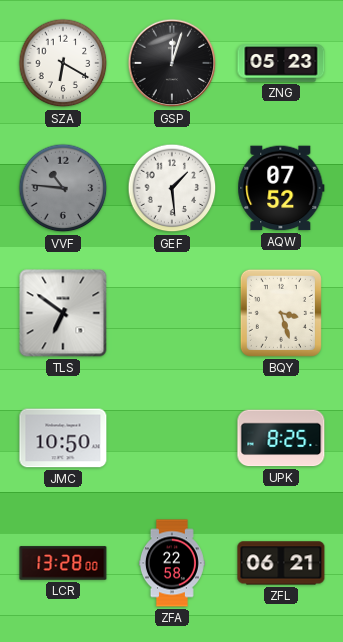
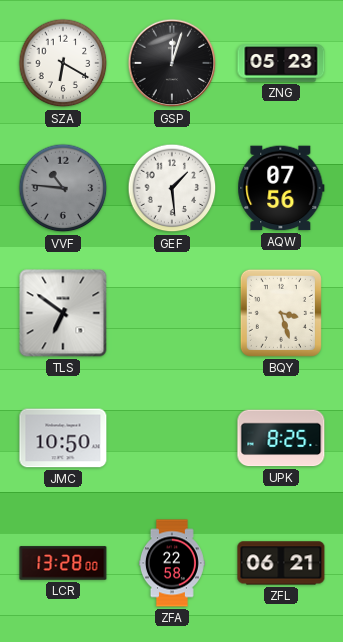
AQW: 07:52 -> 07:56 (281, 188)
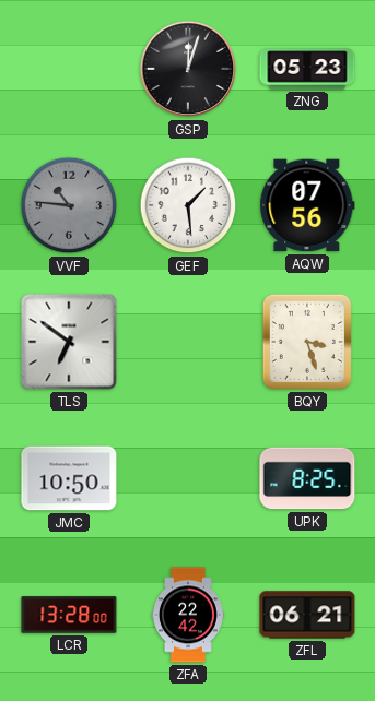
SZA: 6:20 -> none (63, 63)
ZFA: 22:58 -> 22:42 (188, 615)
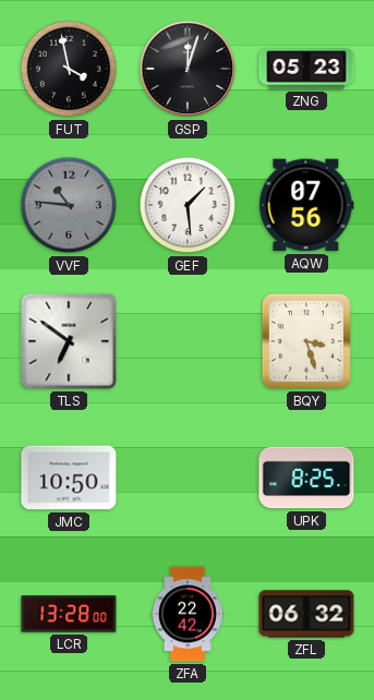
FUT: none -> 3:58 (69, 69)
ZFL: 06:21 -> 06:32 (306, 614)
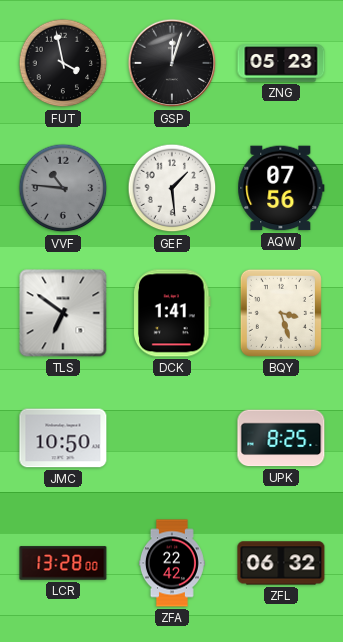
DCK: none -> 1:41 (173, 313)
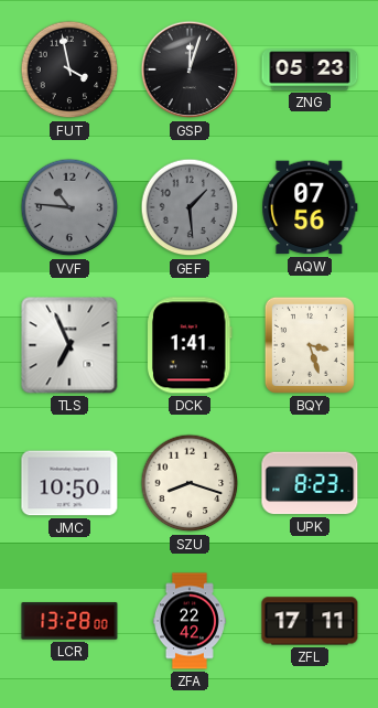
GEF dial: white -> grey (190, 207)
TLS: 6:51 -> 6:56 (69, 345)
SZU: none -> 8:18 (190, 483)
UPK: 8:25 -> 8:23 (310, 483)
ZFL: 06:32 -> 17:11 (310, 621)
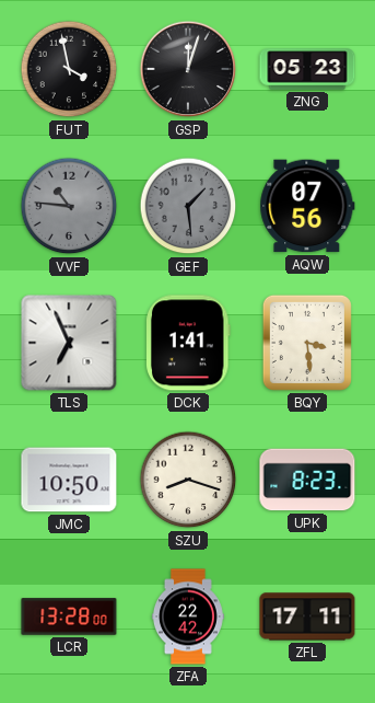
BQY: 3:27 -> 3:29 (307, 343)
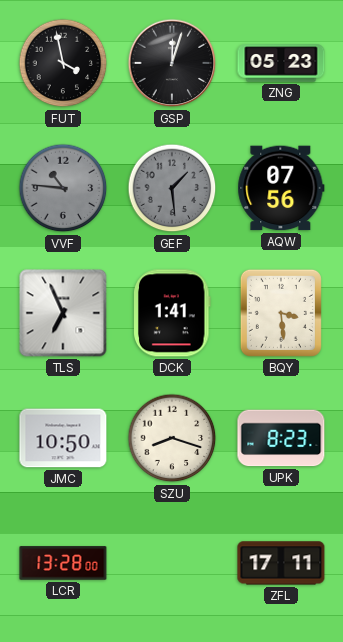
ZFA: 22:42 -> none (188, 616)
